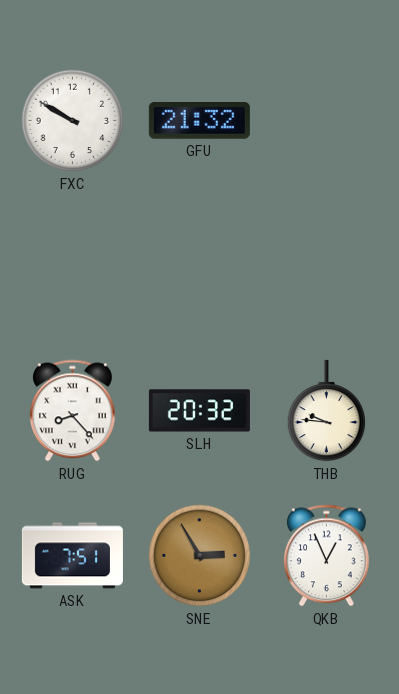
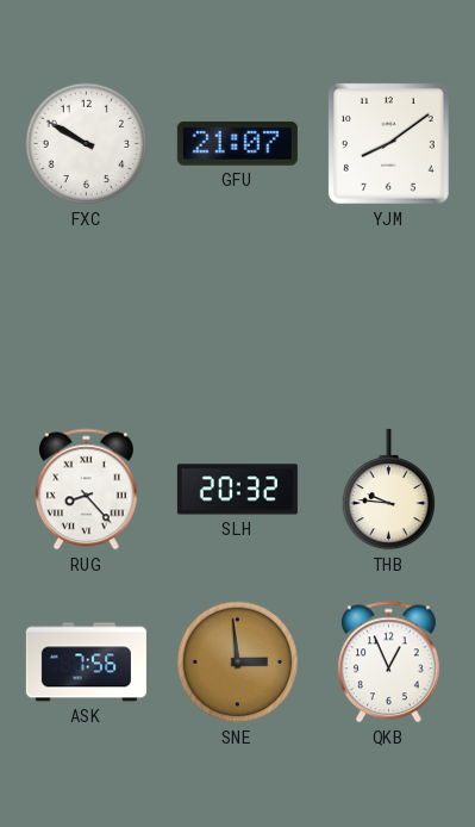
GFU: 21:32 -> 21:07 (237, 143)
YJM: none -> 8:09 (388, 143)
ASK: 7:51 -> 7:56 (86, 663)
SNE: 2:55 -> 2:59 (238, 663)
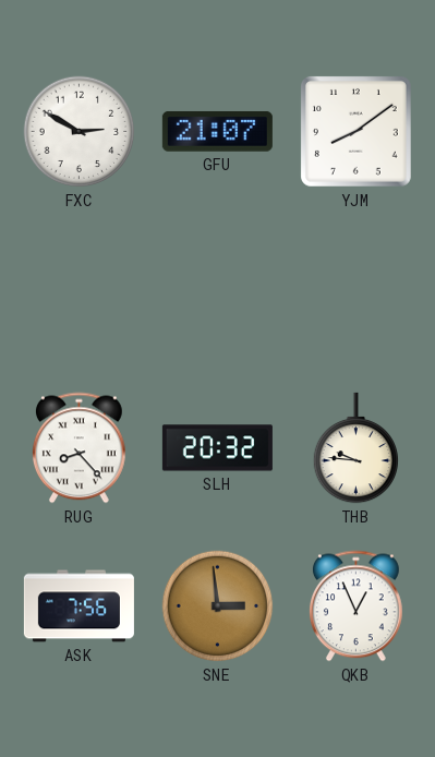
FXC: 9:50 -> 2:50 (80, 132)
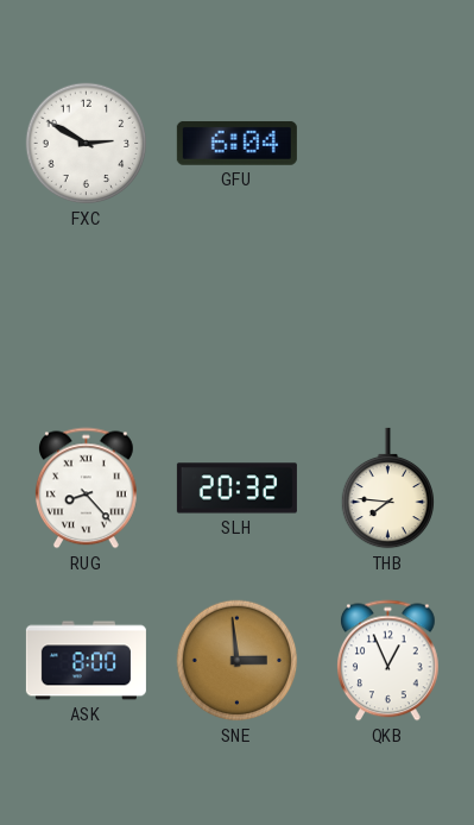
GFU: 21:07 -> 6:04 (236, 143)
YJM: 8:09 -> none (355, 131)
THB: 9:46 -> 7:46 (388, 489)
ASK: 7:56 -> 8:00 (86, 661)
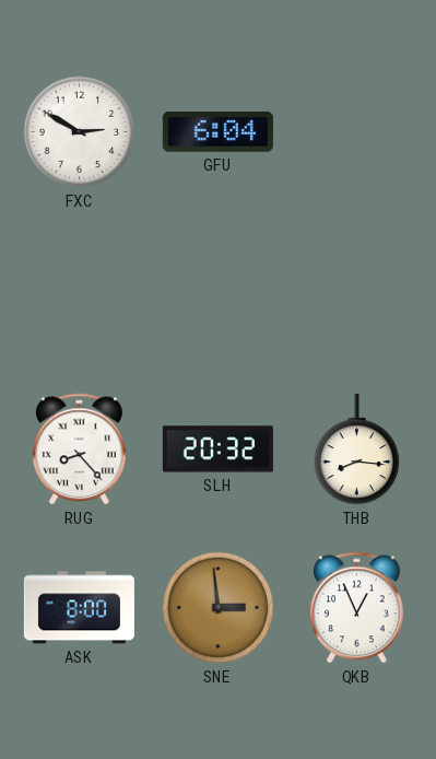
THB: 7:46 -> 8:16 (357, 449)
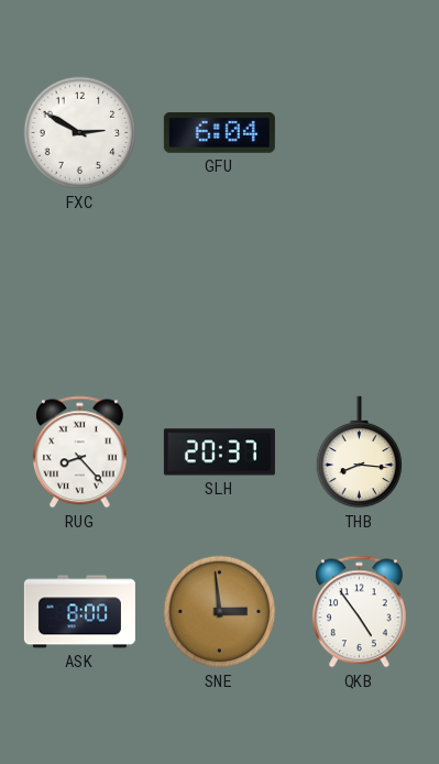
SLH: 20:32 -> 20:37 (219, 452)
QKB: 12:56 -> 4:54 (359, 612)
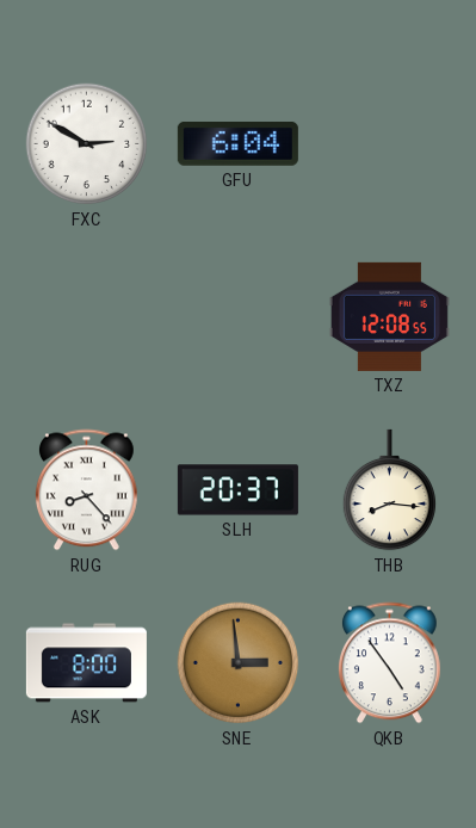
TXZ: none -> 12:08 (389, 316)
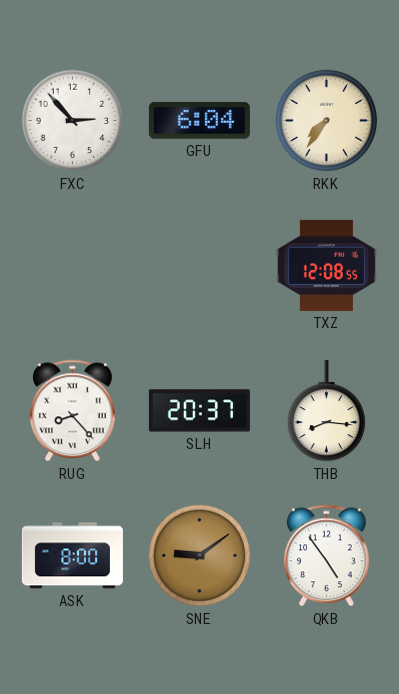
FXC: 2:50 -> 2:53 (73, 121)
RKK: none -> 7:36 (327, 121)
SNE: 2:59 -> 9:09 (200, 556)
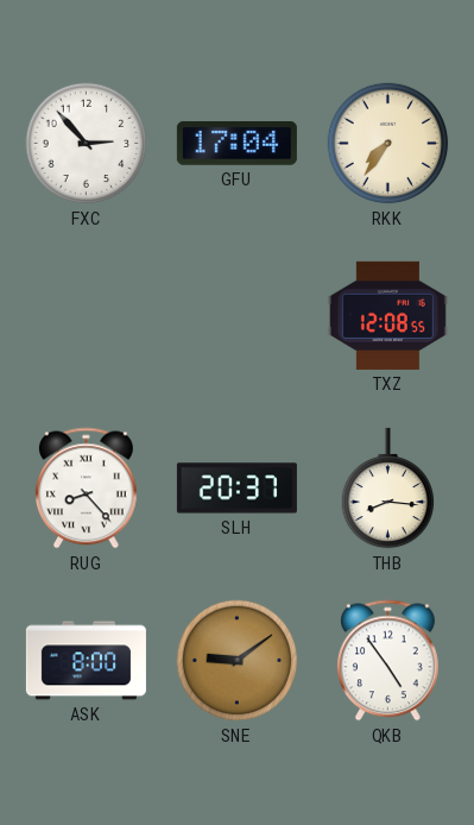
GFU: 6:04 -> 17:04 (236, 143)
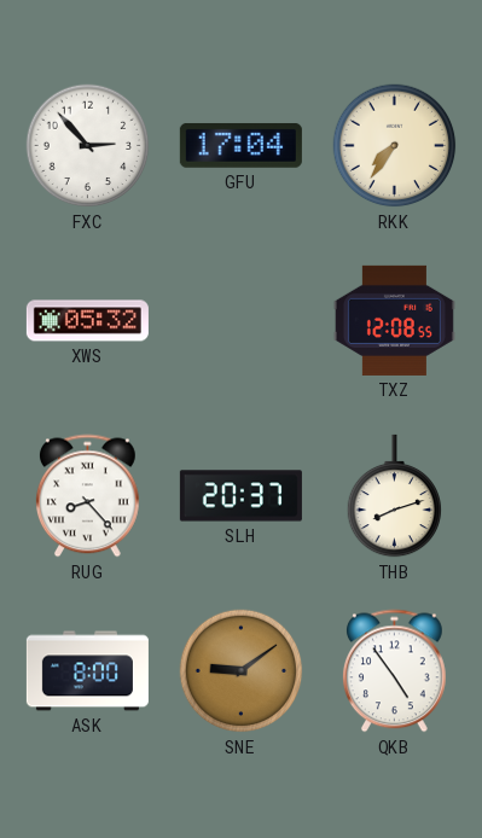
XWS: none -> 05:32 (87, 321)
THB: 8:16 -> 8:12 (395, 496)
